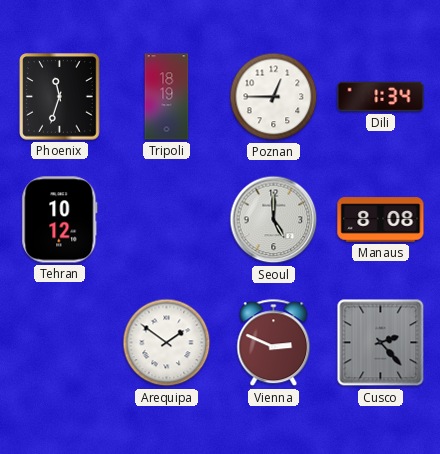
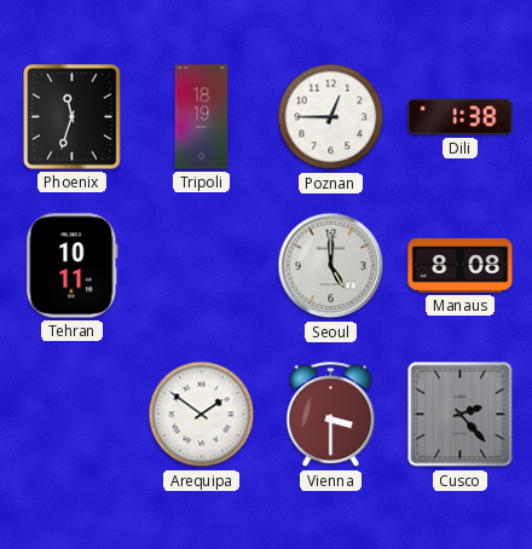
Dili: 1:34 -> 1:38 (461, 117)
Tehran: 10:12 -> 10:11 (73, 266)
Vienna: 2:49 -> 3:30 (331, 415)
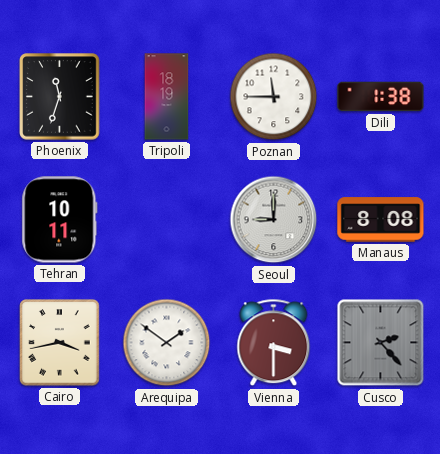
Poznan: 12:45 -> 11:45 (274, 97)
Seoul: 5:00 -> 9:00 (274, 220)
Cairo: none -> 3:43 (60, 343)
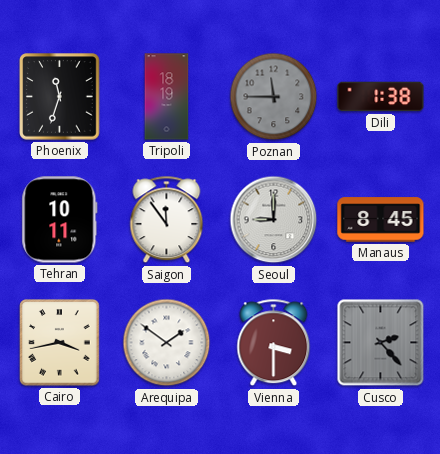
Poznan dial: white -> grey (274, 97)
Saigon: none -> 11:54 (167, 220)
Manaus: 8:08 -> 8:45 (381, 220)
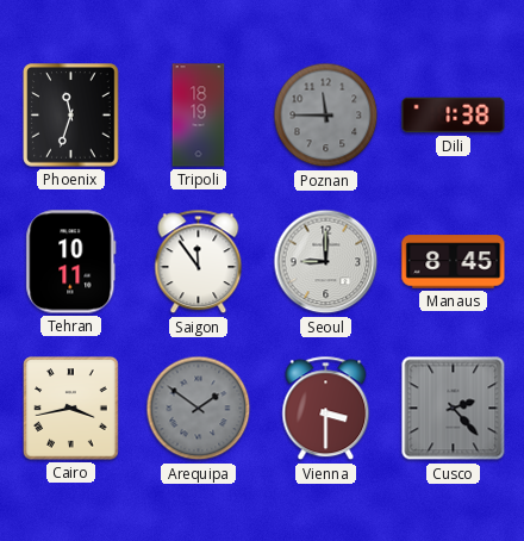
Arequipa dial: white -> grey (199, 409)
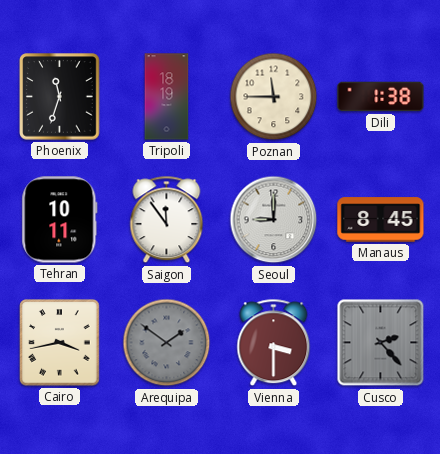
Poznan dial: grey -> cream (274, 97)
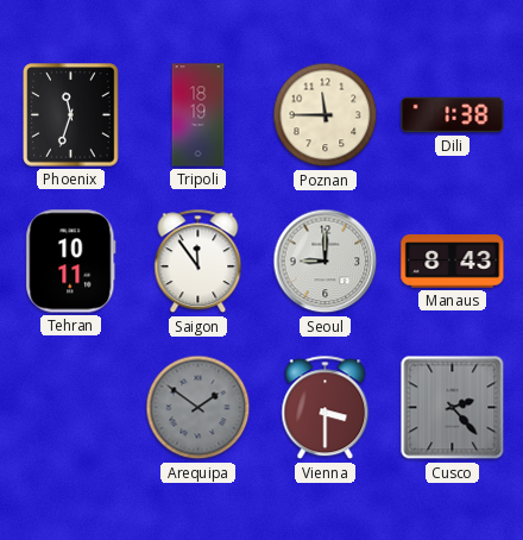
Manaus: 8:45 -> 8:43 (453, 262)
Cairo: 3:43 -> none (60, 343)
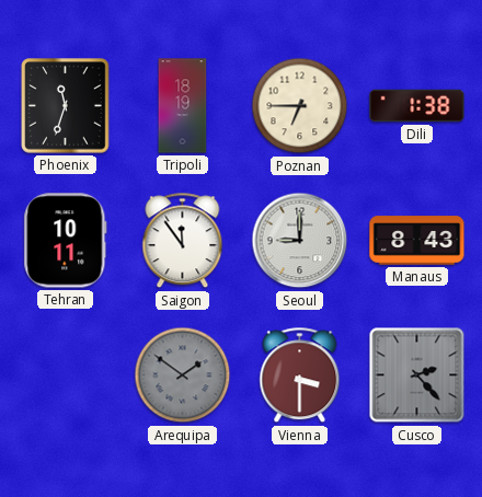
Poznan: 11:45 -> 6:45 (300, 106)
